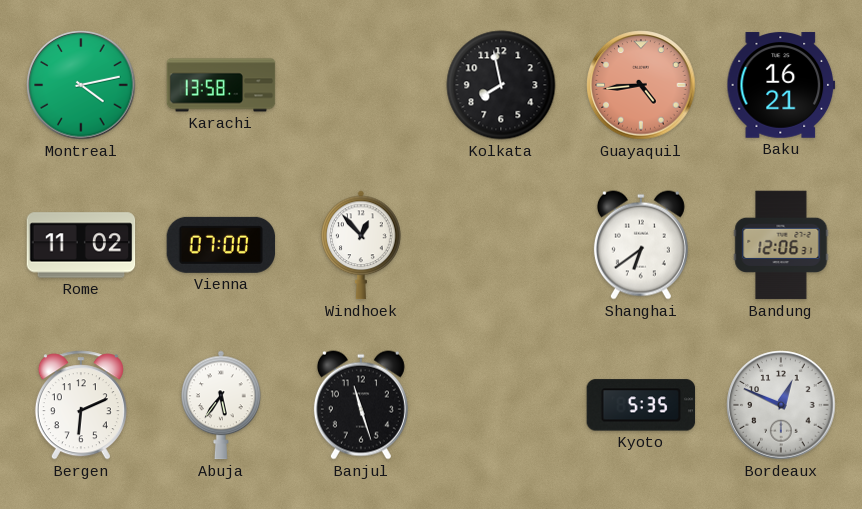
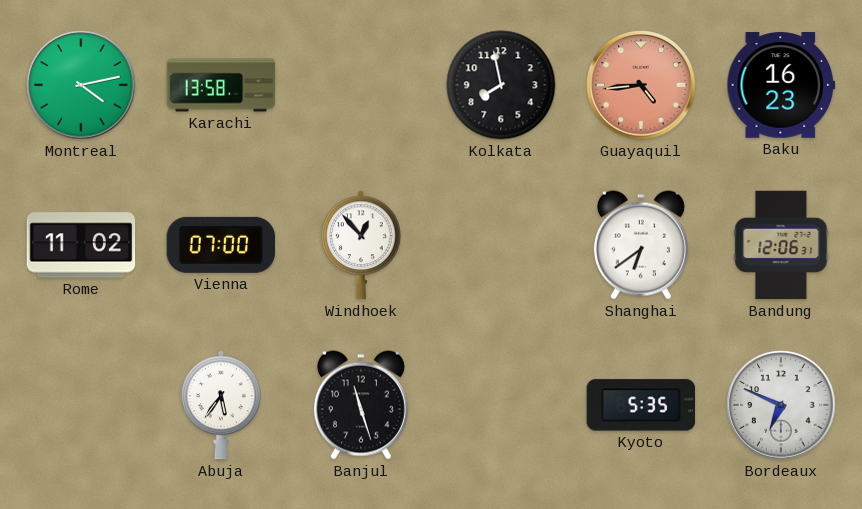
Baku: 16:21 -> 16:23 (781, 85)
Bergen: 6:11 -> none (81, 405)
Bordeaux: 12:49 -> 6:49 (781, 405)
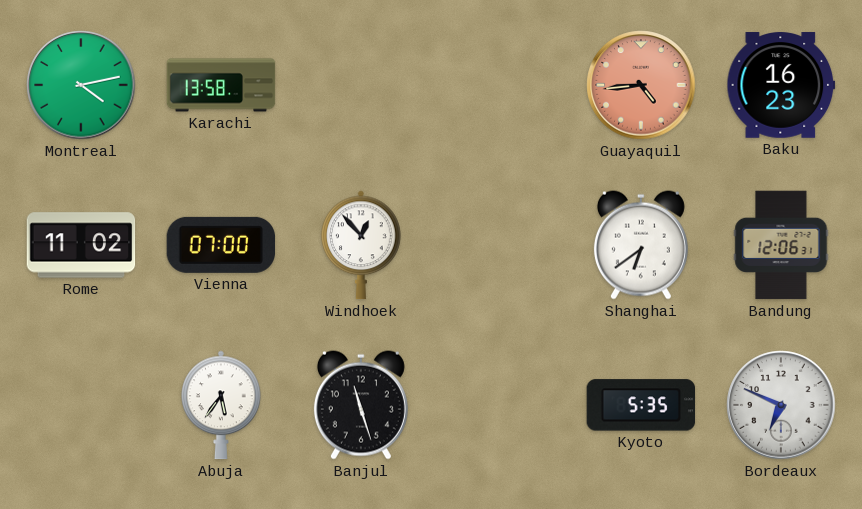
Kolkata: 7:58 -> none (501, 85)
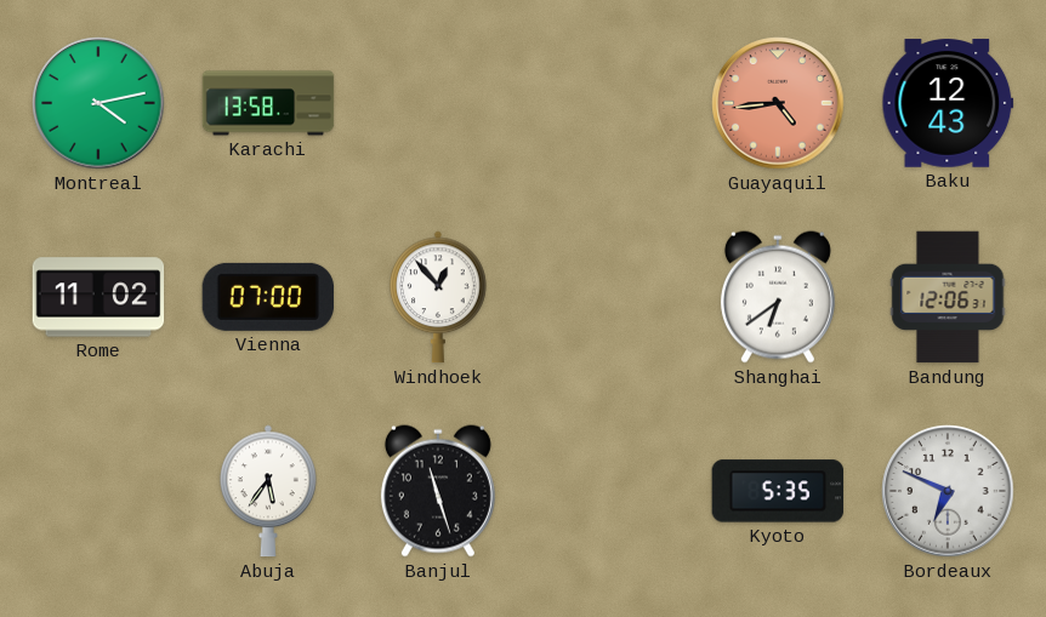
Baku: 16:23 -> 12:43 (948, 103)
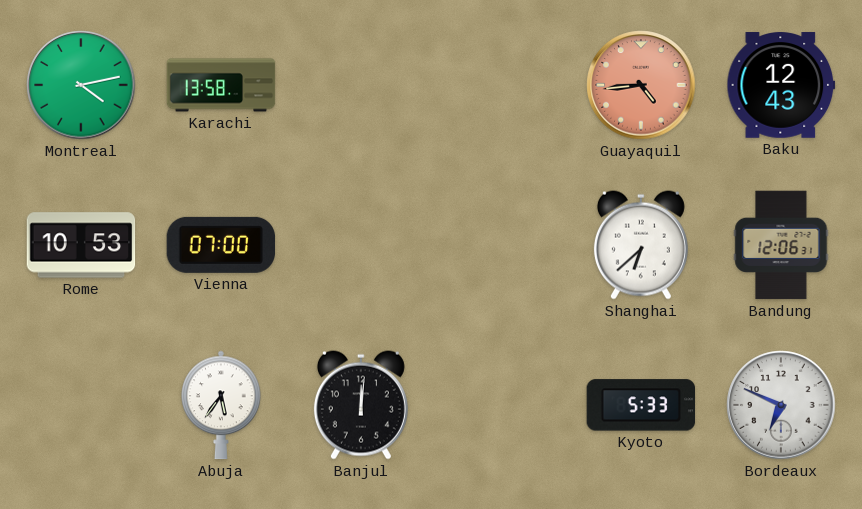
Rome: 11:02 -> 10:53 (81, 245)
Windhoek: 12:53 -> none (438, 297)
Shanghai: 6:39 -> 6:38 (641, 245)
Banjul: 11:27 -> 12:01 (361, 405)
Kyoto: 5:35 -> 5:33 (641, 405)
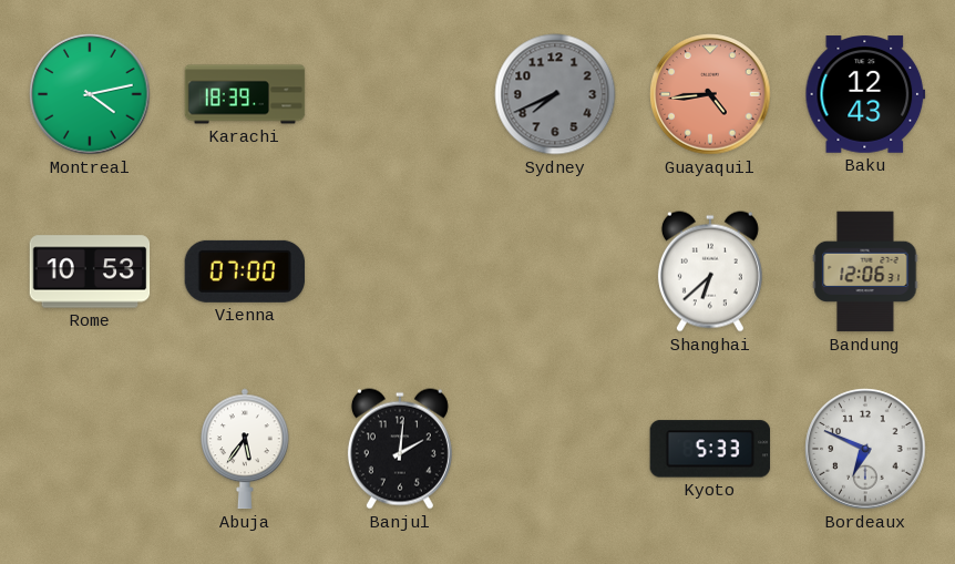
Karachi: 13:58 -> 18:39 (245, 94)
Sydney: none -> 7:41 (555, 94)
Banjul: 12:01 -> 2:01 (400, 449)
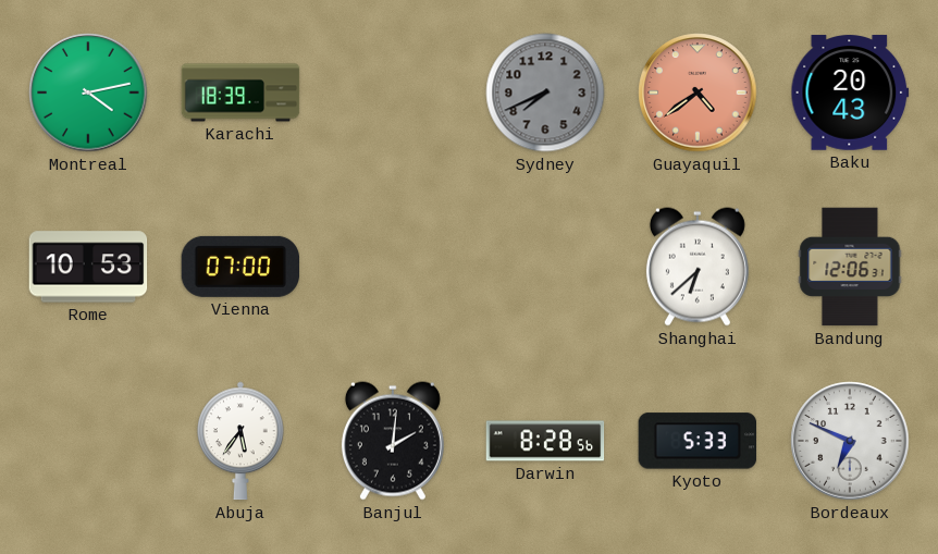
Guayaquil: 4:44 -> 4:39 (698, 93)
Baku: 12:43 -> 20:43 (850, 93)
Darwin: none -> 8:28 (545, 441)
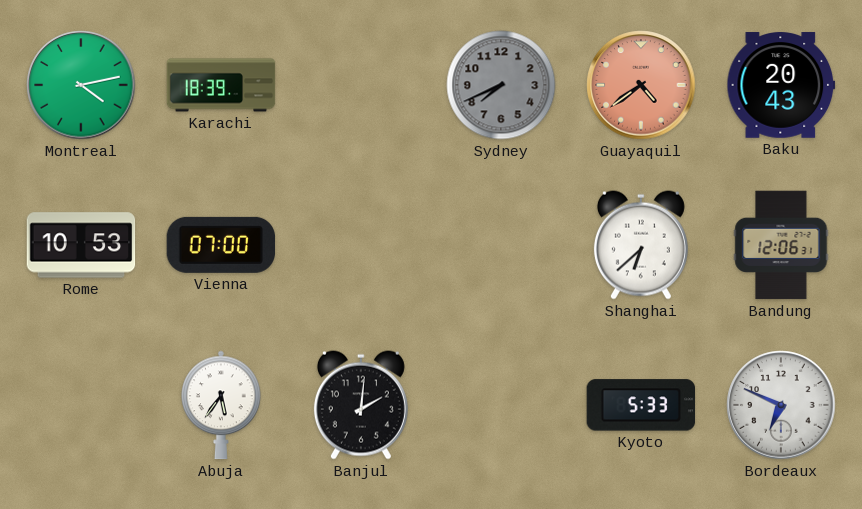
Darwin: 8:28 -> none (545, 441)
